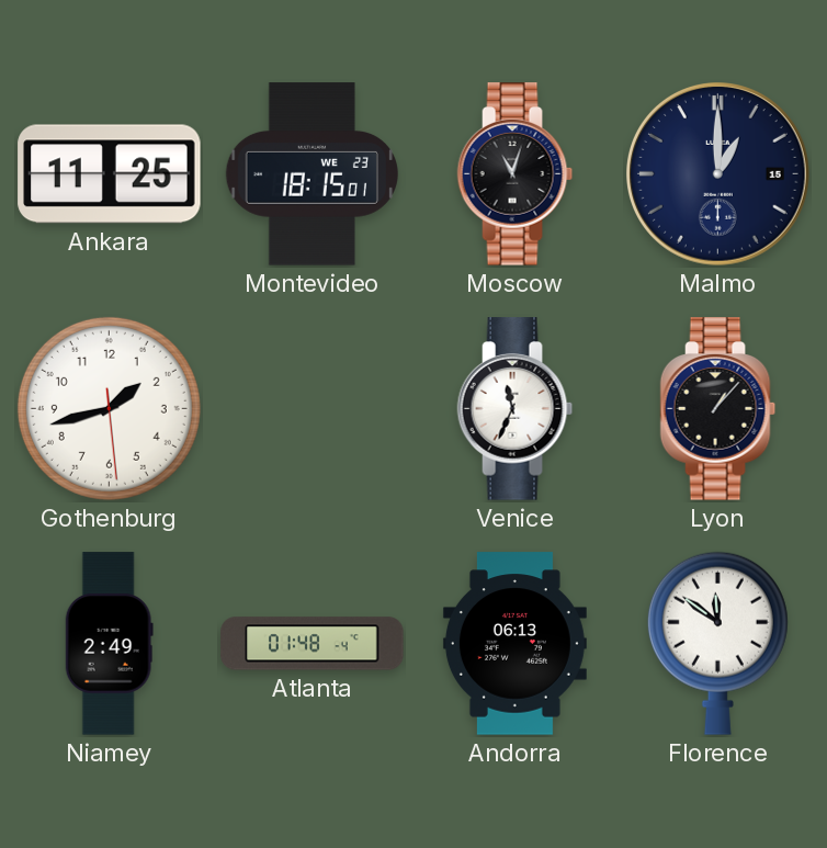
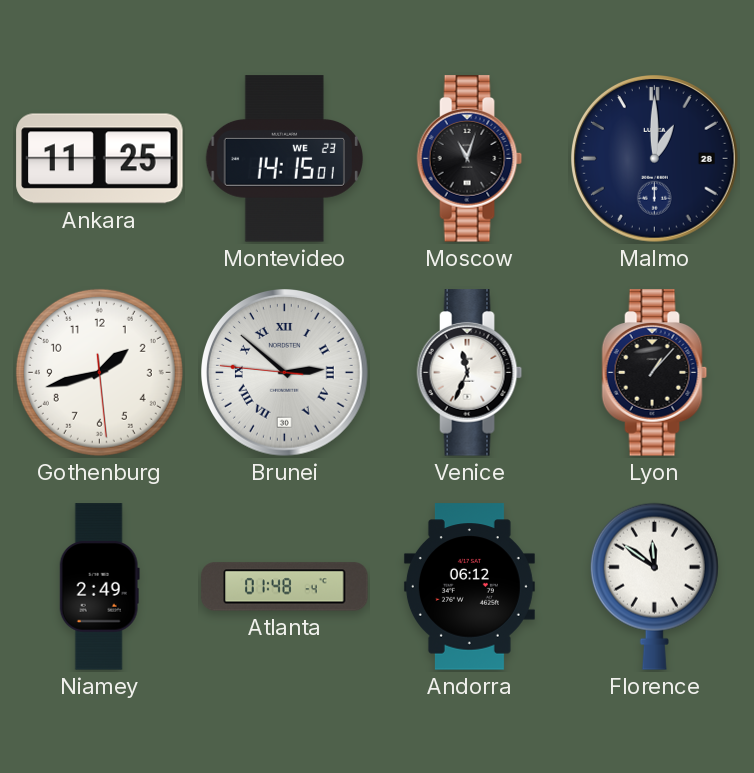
Montevideo: 18:15 -> 14:15 (284, 159)
Malmo date: 15 -> 28 (655, 159)
Brunei: none -> 2:51 (285, 373)
Andorra: 06:13 -> 06:12 (469, 587)
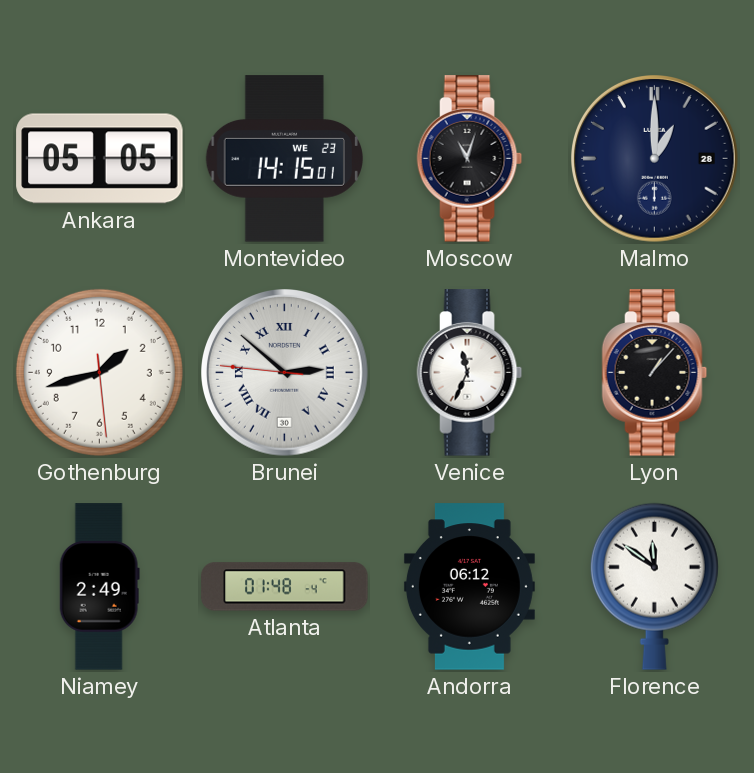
Ankara: 11:25 -> 05:05 (100, 159)
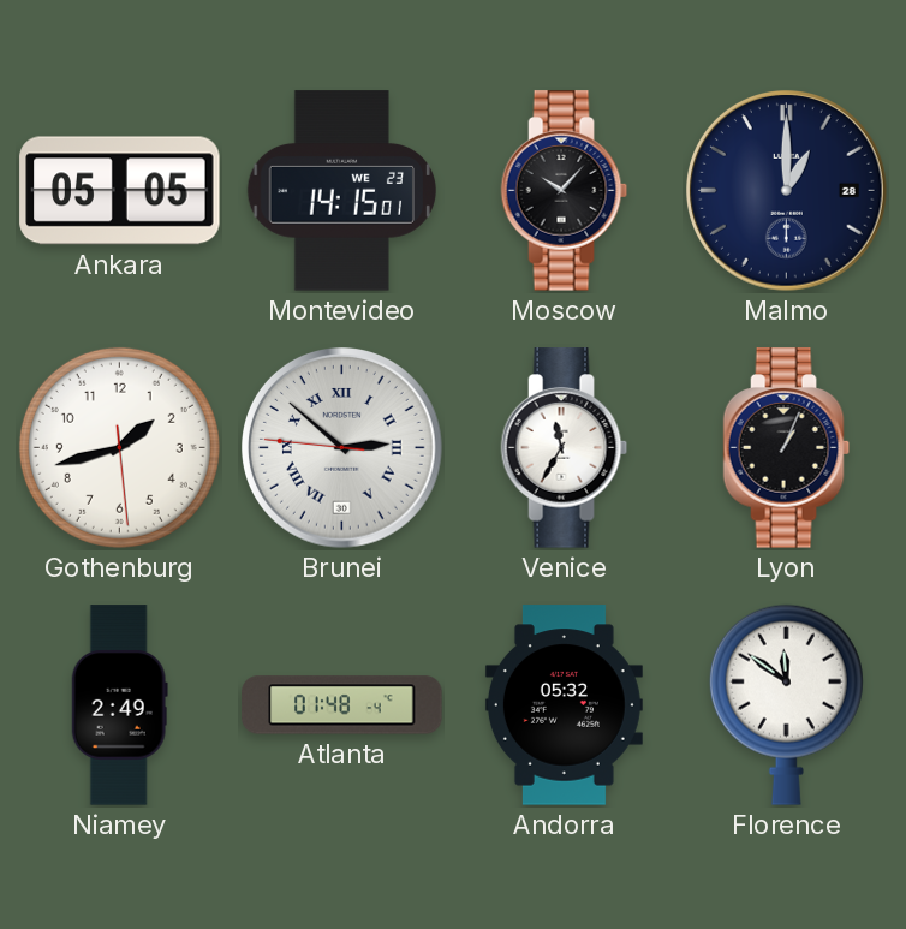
Moscow: 11:03 -> 10:07 (565, 191)
Venice: 11:34 -> 11:35 (565, 448)
Lyon: 1:07 -> 1:04 (787, 448)
Andorra: 06:12 -> 05:32 (564, 705)
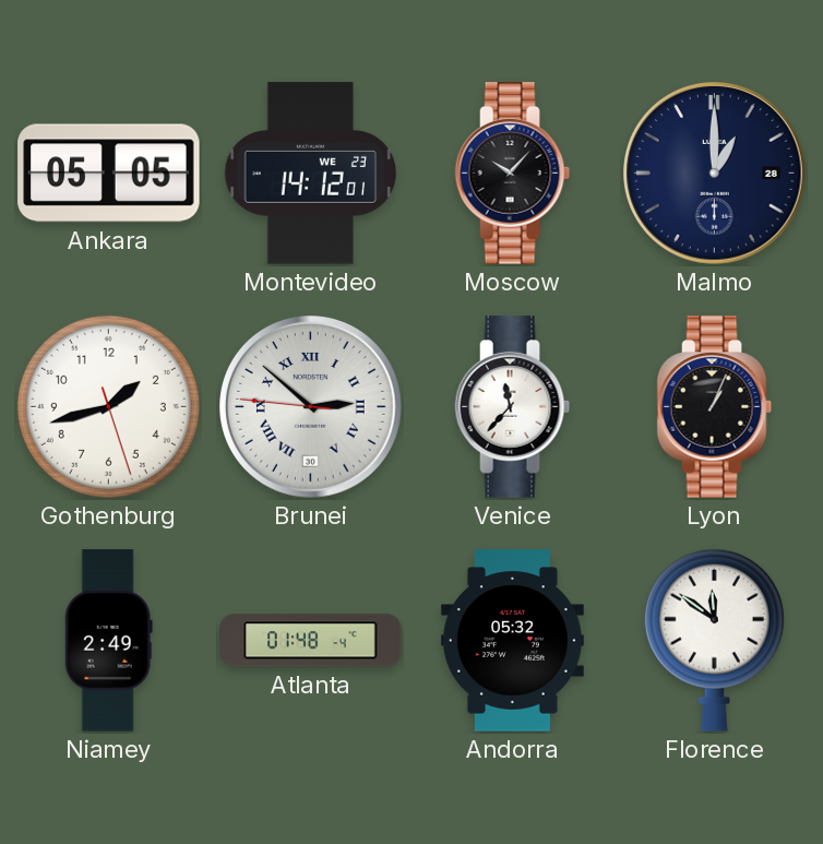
Montevideo: 14:15 -> 14:12 (310, 174)
Gothenburg: 1:42:29 -> 1:42:27 (108, 406)
Venice: 11:35 -> 11:37 (513, 407)
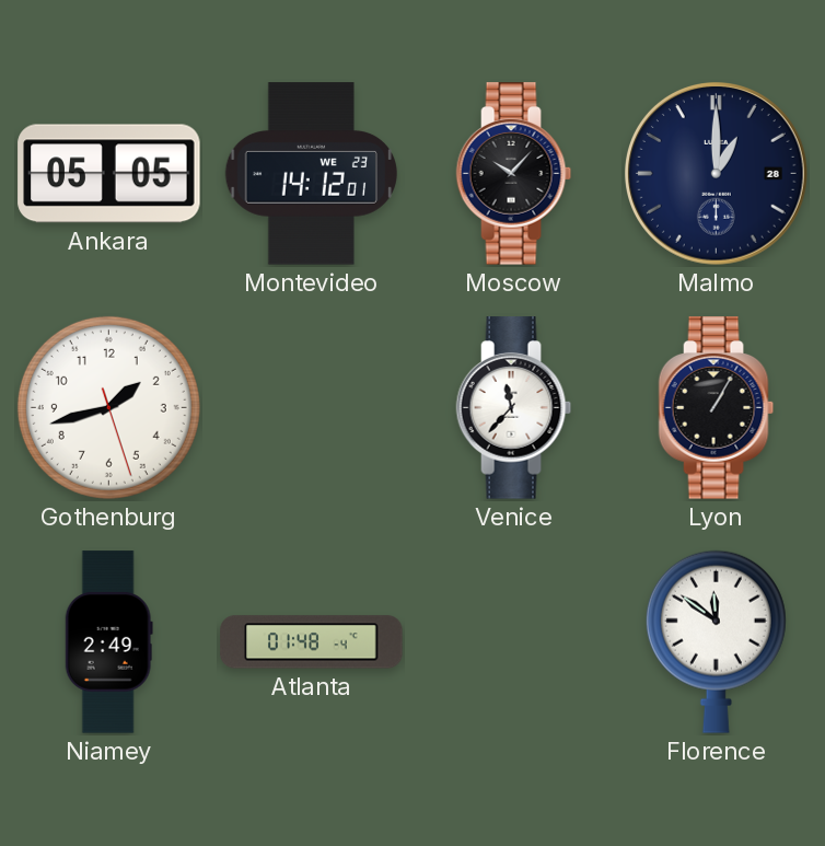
Brunei: 2:51 -> none (311, 407)
Lyon: 1:04 -> 1:05 (717, 408)
Andorra: 05:32 -> none (512, 641)
